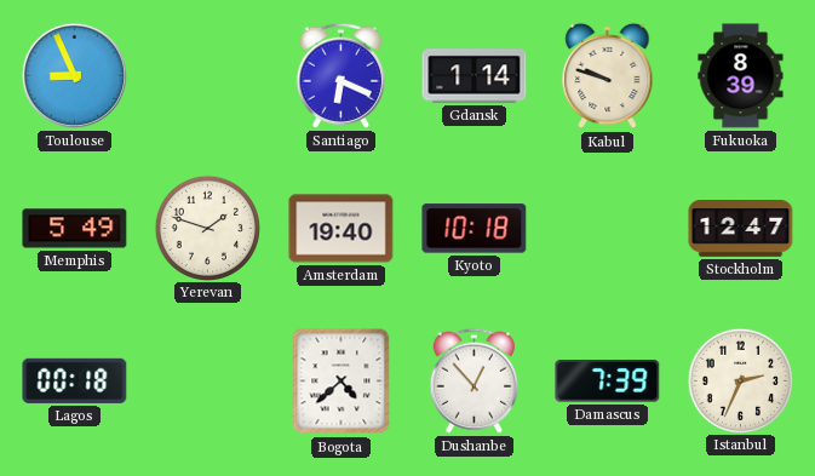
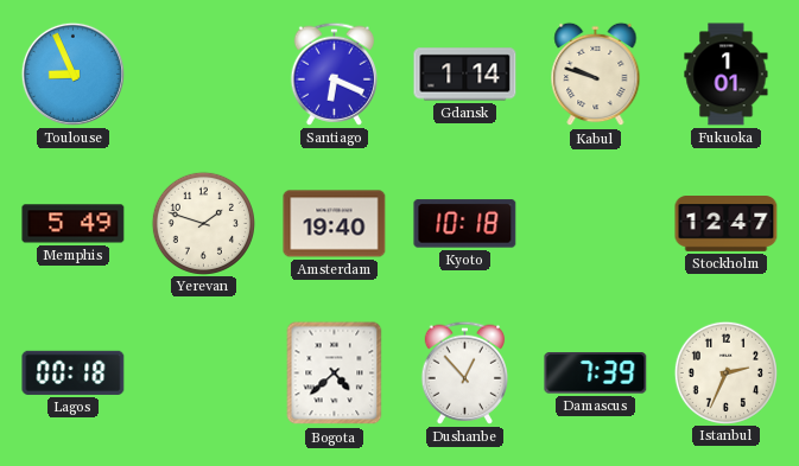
Fukuoka: 8:39 -> 1:01 (727, 75)
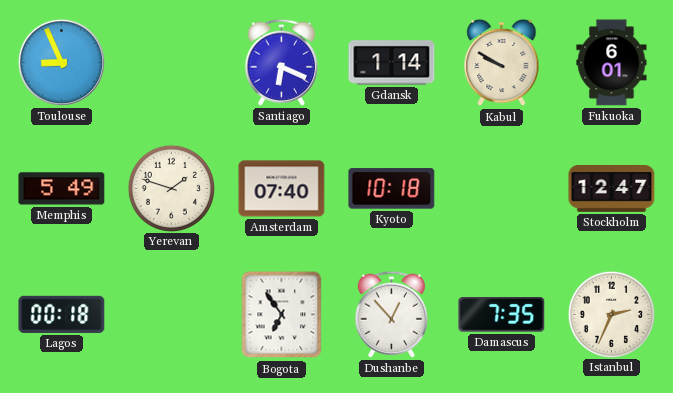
Kabul: 9:48 -> 9:50 (502, 63)
Fukuoka: 1:01 -> 6:01 (612, 63)
Amsterdam: 19:40 -> 07:40 (282, 189)
Bogota: 4:38 -> 6:54 (282, 315)
Damascus: 7:39 -> 7:35 (502, 315)
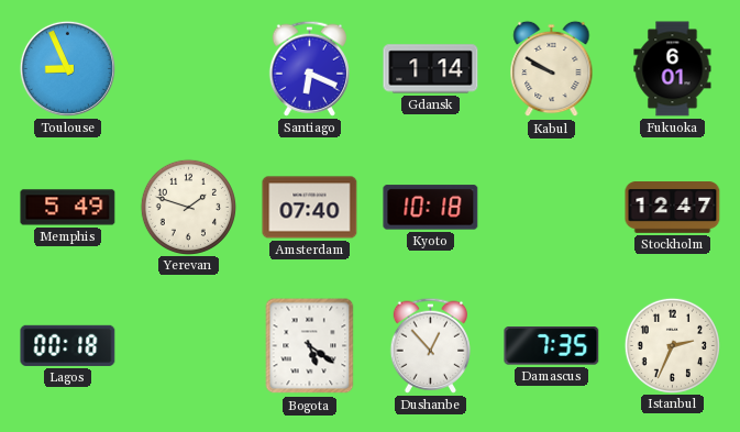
Bogota: 6:54 -> 5:21 (310, 346)
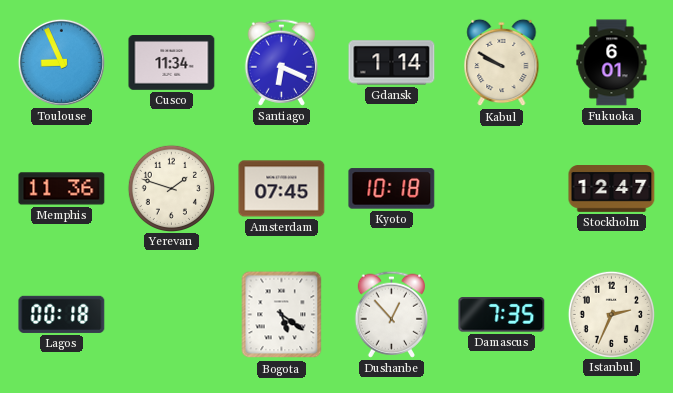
Cusco: none -> 11:34 (172, 63)
Memphis: 5:49 -> 11:36 (62, 189)
Amsterdam: 07:40 -> 07:45 (282, 189)
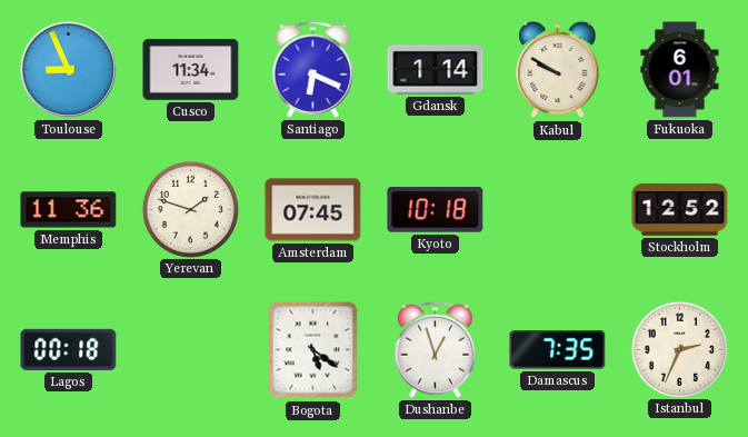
Stockholm: 12:47 -> 12:52 (680, 210)
Dushanbe: 12:53 -> 12:57 (435, 349)
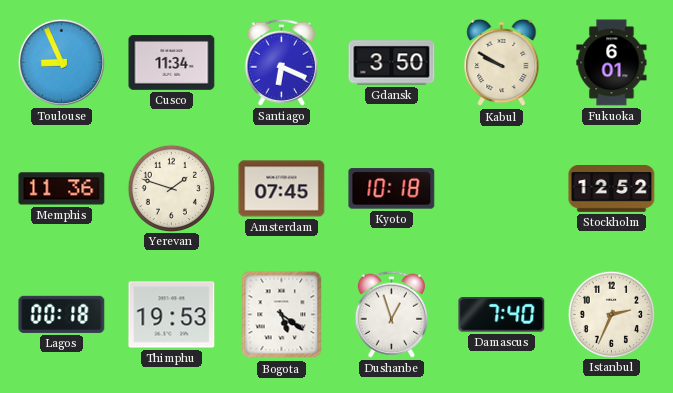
Gdansk: 1:14 -> 3:50 (392, 63)
Thimphu: none -> 19:53 (172, 315)
Damascus: 7:35 -> 7:40 (502, 315)
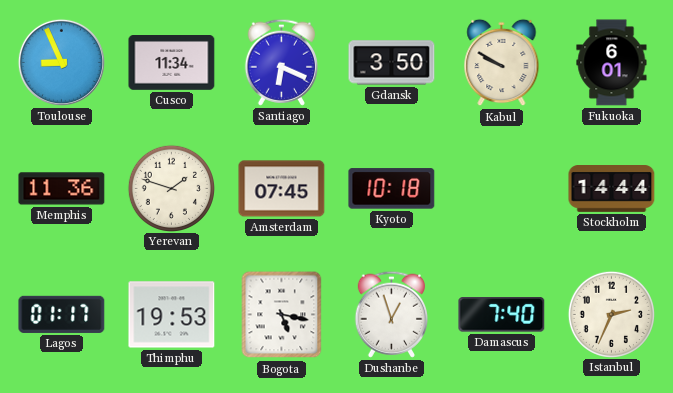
Stockholm: 12:52 -> 14:44 (612, 189)
Lagos: 00:18 -> 01:17 (62, 314)
Bogota: 5:21 -> 5:17 (282, 315)
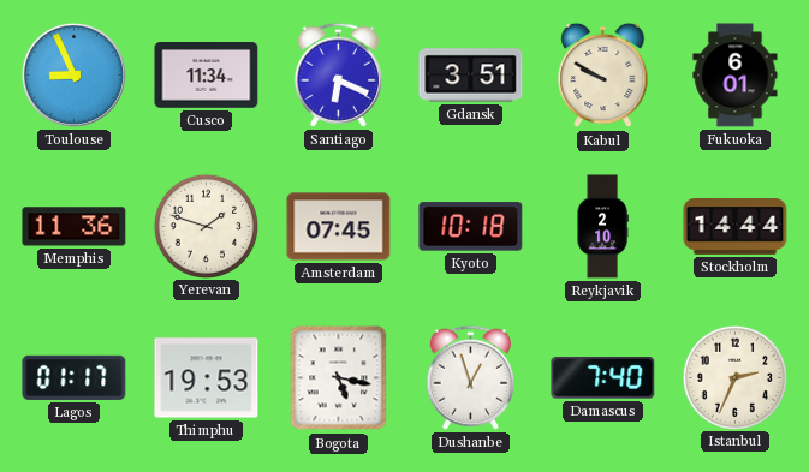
Gdansk: 3:50 -> 3:51 (471, 76)
Reykjavik: none -> 2:10 (602, 227)
